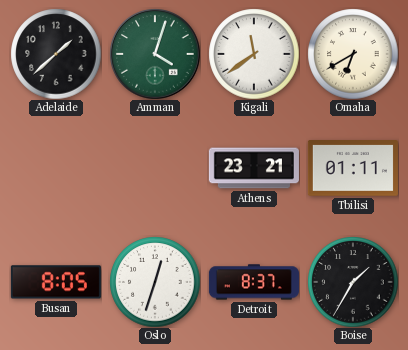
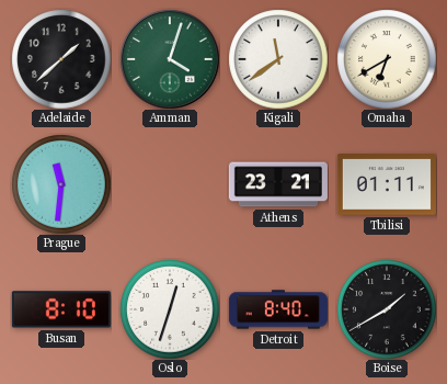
Prague: none -> 11:31 (61, 184)
Busan: 8:05 -> 8:10 (61, 309)
Detroit: 8:37 -> 8:40 (278, 309)
Boise: 1:35 -> 1:40 (387, 309)
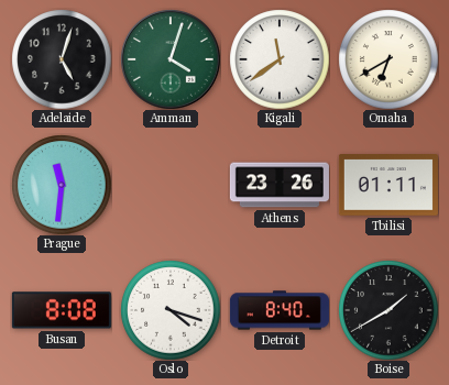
Adelaide: 1:38 -> 5:03 (62, 59)
Athens: 23:21 -> 23:26 (280, 185)
Busan: 8:10 -> 8:08 (62, 310)
Oslo: 12:33 -> 4:18 (171, 310)
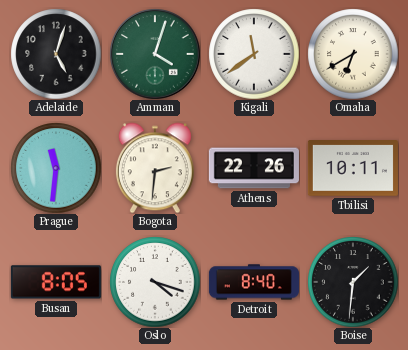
Bogota: none -> 2:31 (155, 168)
Athens: 23:26 -> 22:26 (254, 168)
Tbilisi: 01:11 -> 10:11 (353, 168)
Busan: 8:08 -> 8:05 (56, 282)
Boise: 1:40 -> 1:31 (353, 282)
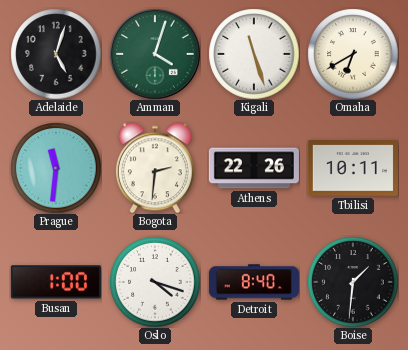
Kigali: 11:39 -> 11:27 (254, 54)
Busan: 8:05 -> 1:00 (56, 282)
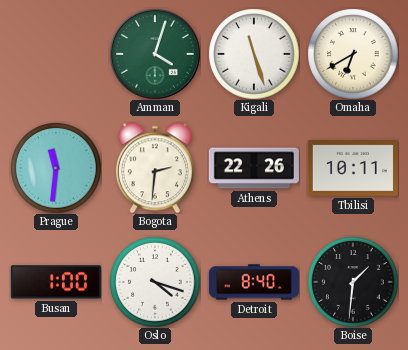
Adelaide: 5:03 -> none (56, 54)
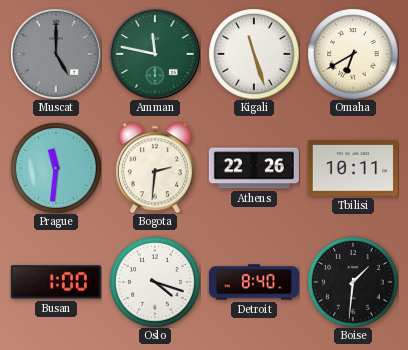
Muscat: none -> 5:00 (56, 54)
Amman: 4:03 -> 11:47 (155, 54)
